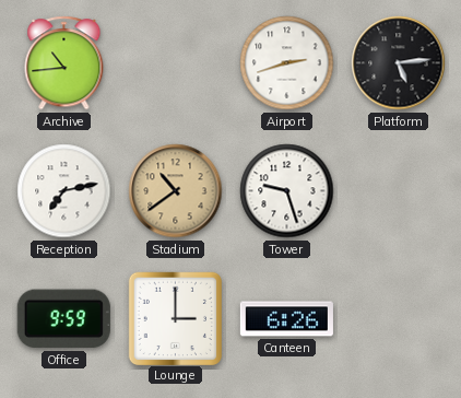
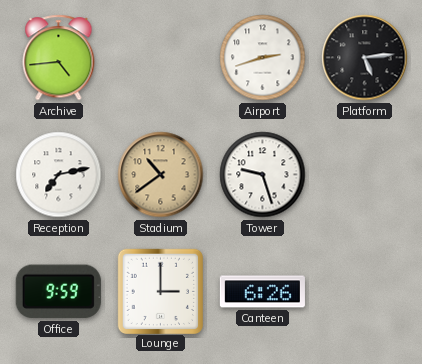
Archive: 10:44 -> 4:44 (59, 58)
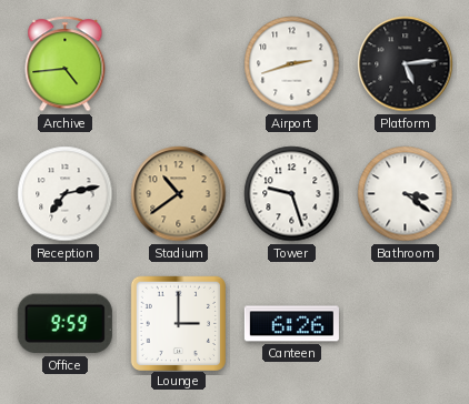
Bathroom: none -> 3:21 (406, 194)
